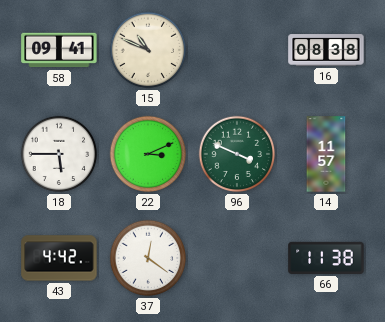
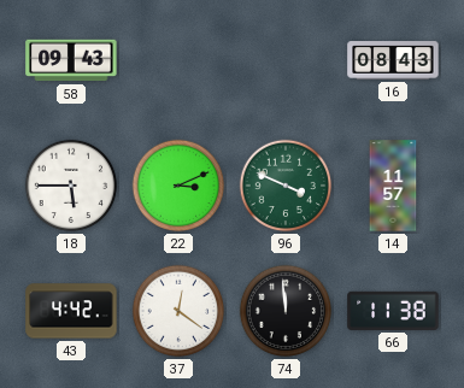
58: 09:41 -> 09:43 (71, 60)
15: 10:49 -> none (148, 50)
16: 08:38 -> 08:43 (393, 60)
74: none -> 11:59 (286, 311)
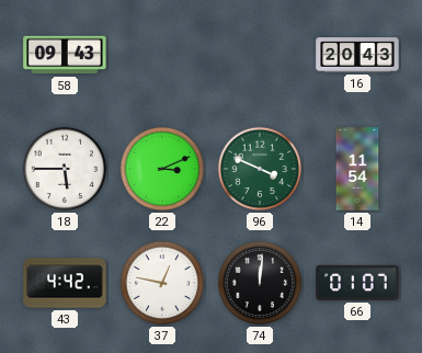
16: 08:43 -> 20:43 (357, 55)
14: 11:57 -> 11:54 (357, 169)
37: 12:21 -> 12:47 (162, 283)
74: 11:59 -> 12:01 (260, 283)
66: 11:38 -> 01:07 (357, 283)
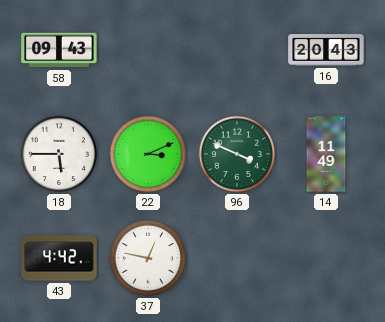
14: 11:54 -> 11:49 (326, 154)
74: 12:01 -> none (260, 283)
66: 01:07 -> none (357, 283)
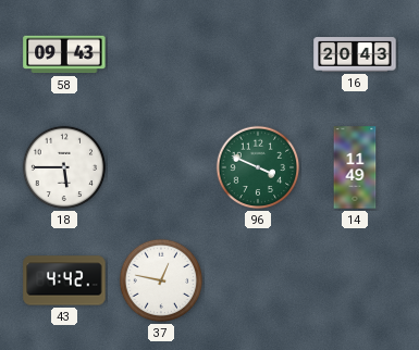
22: 3:11 -> none (148, 154)
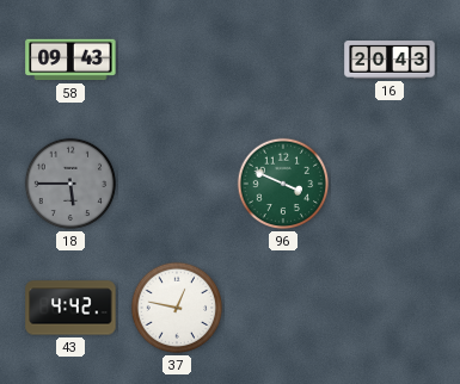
18 dial: white -> grey (70, 184)
14: 11:49 -> none (355, 167)
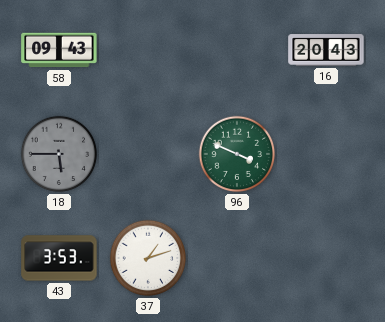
43: 4:42 -> 3:53 (59, 258)
37: 12:47 -> 1:12 (148, 258)
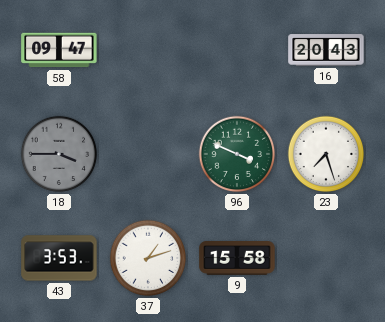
58: 09:43 -> 09:47 (59, 50)
18: 5:45 -> 3:45 (59, 154)
23: none -> 7:27 (326, 154)
9: none -> 15:58 (237, 259)
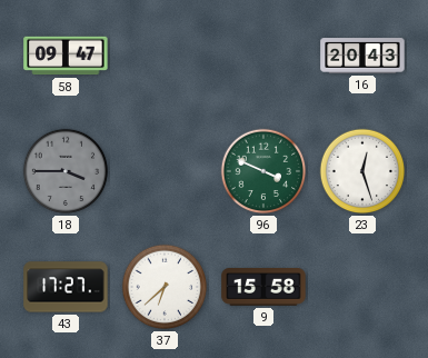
23: 7:27 -> 12:27 (362, 171)
43: 3:53 -> 17:27 (66, 287)
37: 1:12 -> 6:38 (165, 287)
